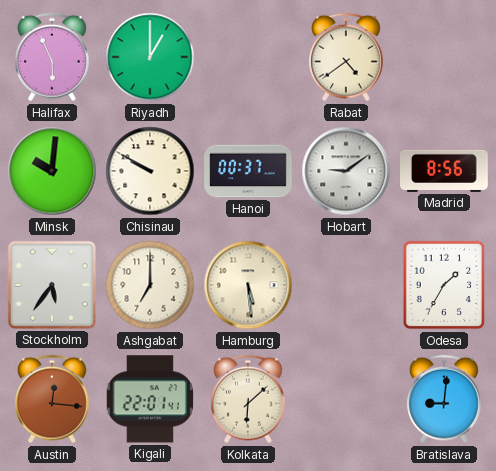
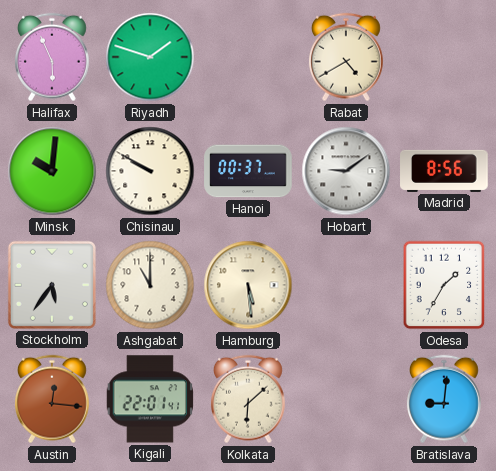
Riyadh: 1:00 -> 1:48 (150, 57)
Rabat: 4:39 -> 4:40 (346, 57)
Ashgabat: 7:00 -> 11:00 (150, 285)
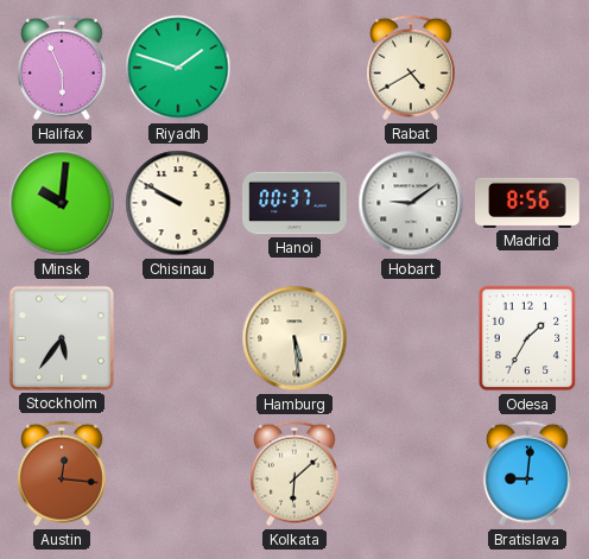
Ashgabat: 11:00 -> none (150, 285)
Kigali: 22:01 -> none (149, 399)
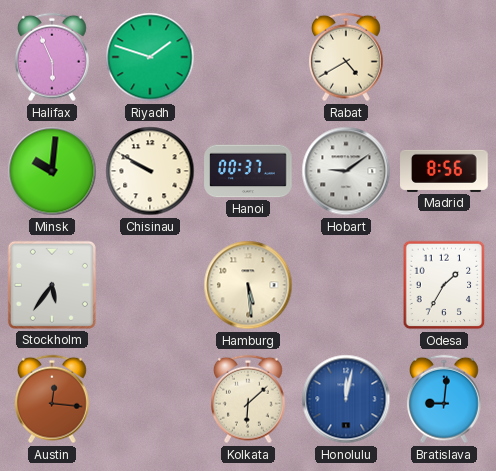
Honolulu: none -> 12:02 (346, 399)
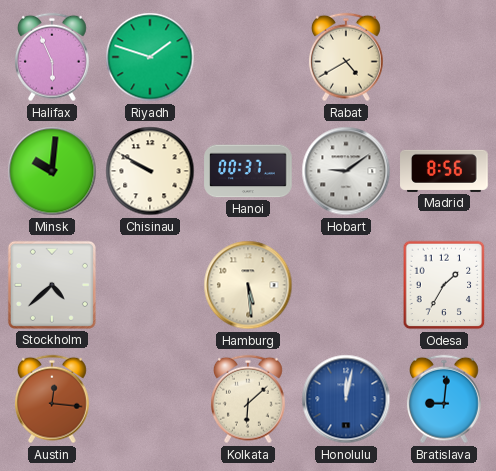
Stockholm: 5:36 -> 4:38 (52, 285)
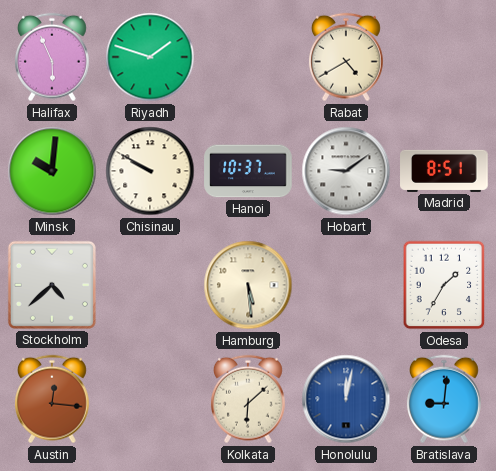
Hanoi: 00:37 -> 10:37 (248, 171)
Madrid: 8:56 -> 8:51 (444, 171)
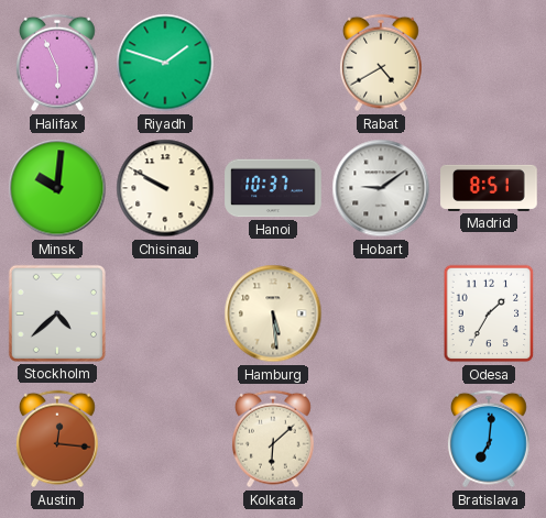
Honolulu: 12:02 -> none (346, 399)
Bratislava: 9:01 -> 7:01 (489, 439)
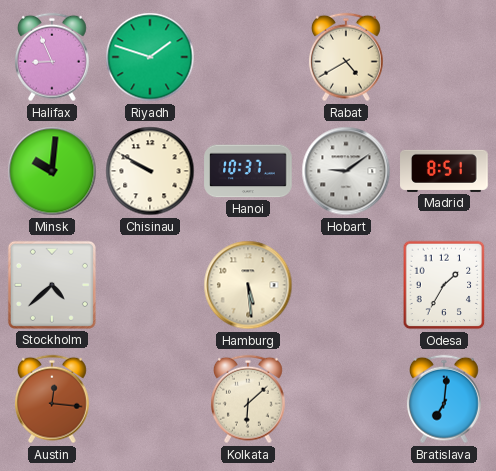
Halifax: 5:56 -> 8:56 (52, 57)
